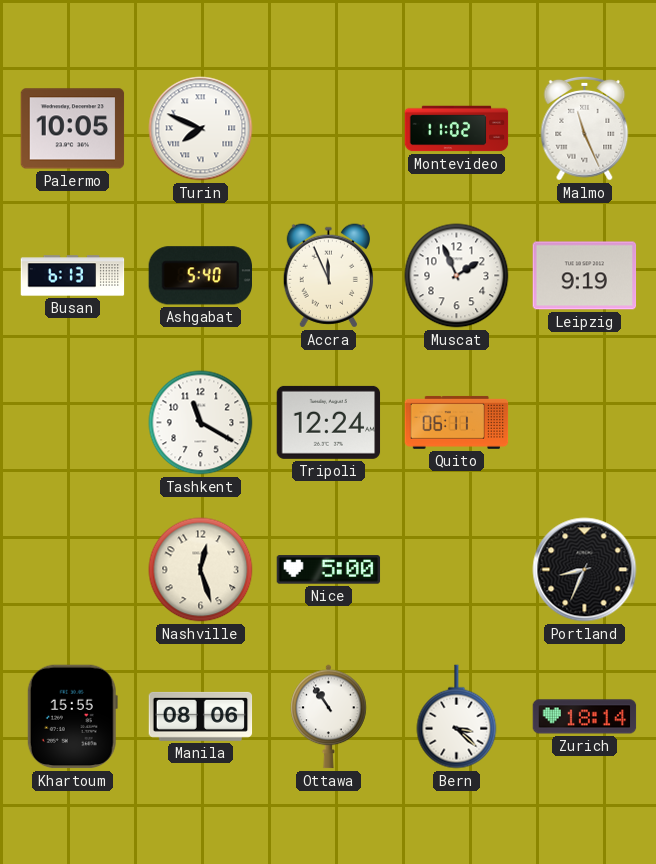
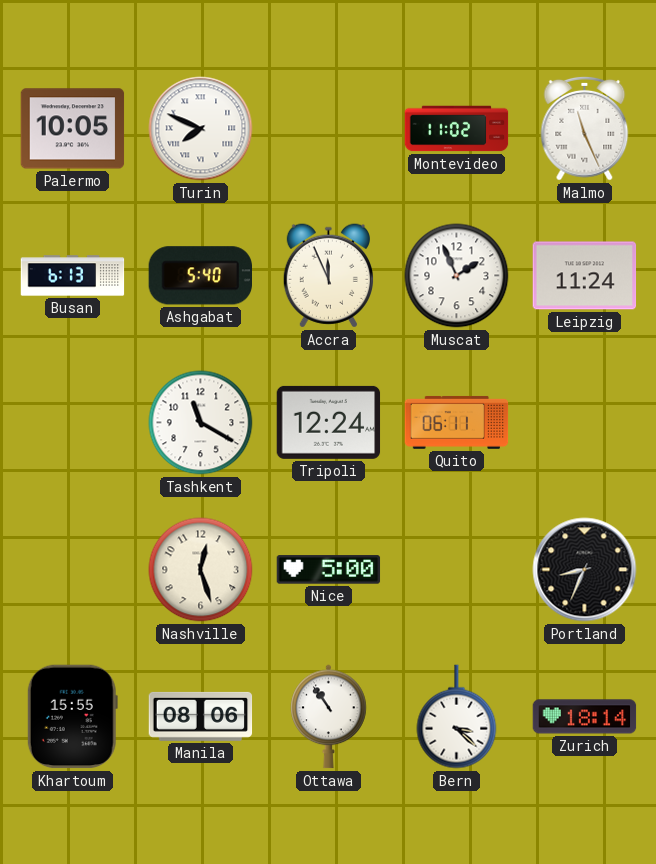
Leipzig: 9:19 -> 11:24 (585, 276)
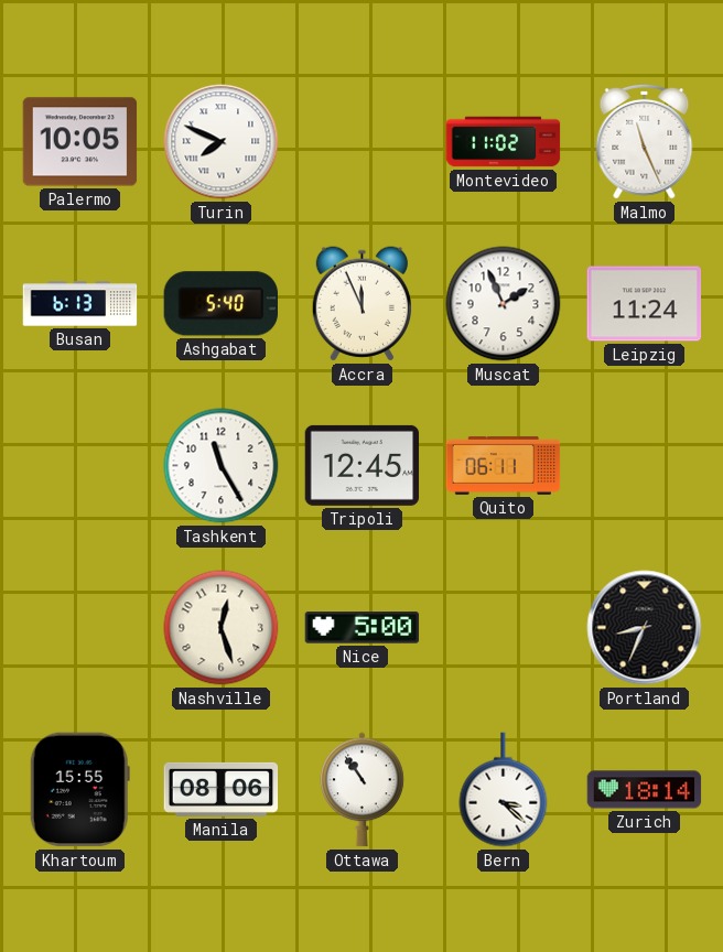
Tashkent: 11:20 -> 11:25 (222, 466)
Tripoli: 12:24 -> 12:45 (363, 465)
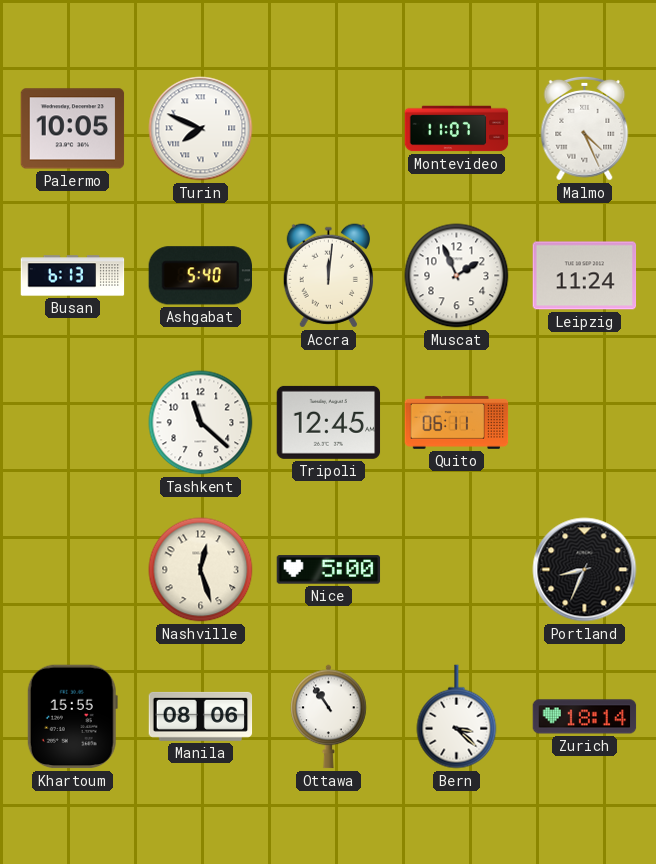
Montevideo: 11:02 -> 11:07 (457, 129)
Malmo: 11:26 -> 4:26 (585, 128)
Accra: 11:56 -> 12:01 (328, 276)
Tashkent: 11:25 -> 11:22 (201, 423)
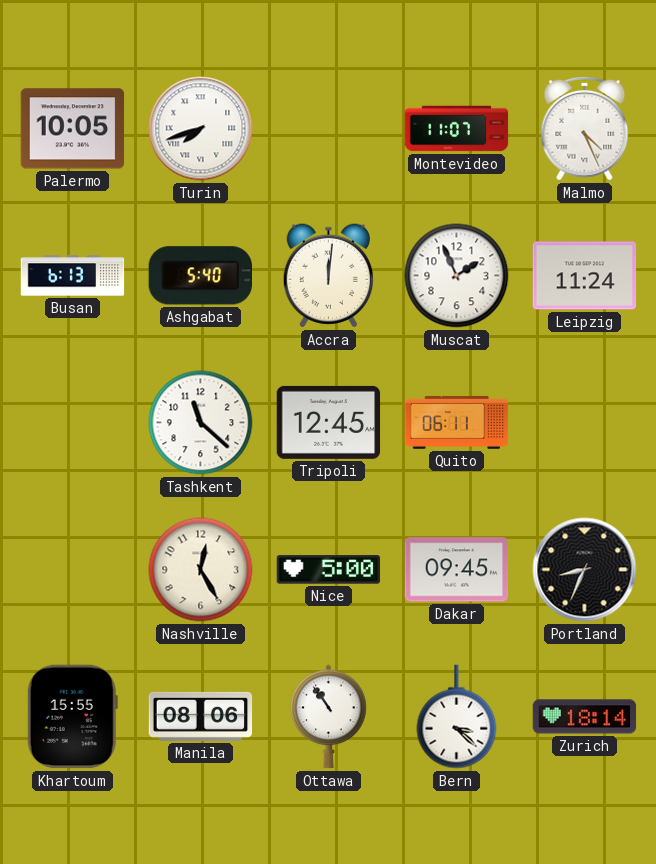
Turin: 7:49 -> 7:42 (201, 129)
Nashville: 12:27 -> 12:25 (201, 570)
Dakar: none -> 09:45 (457, 570)
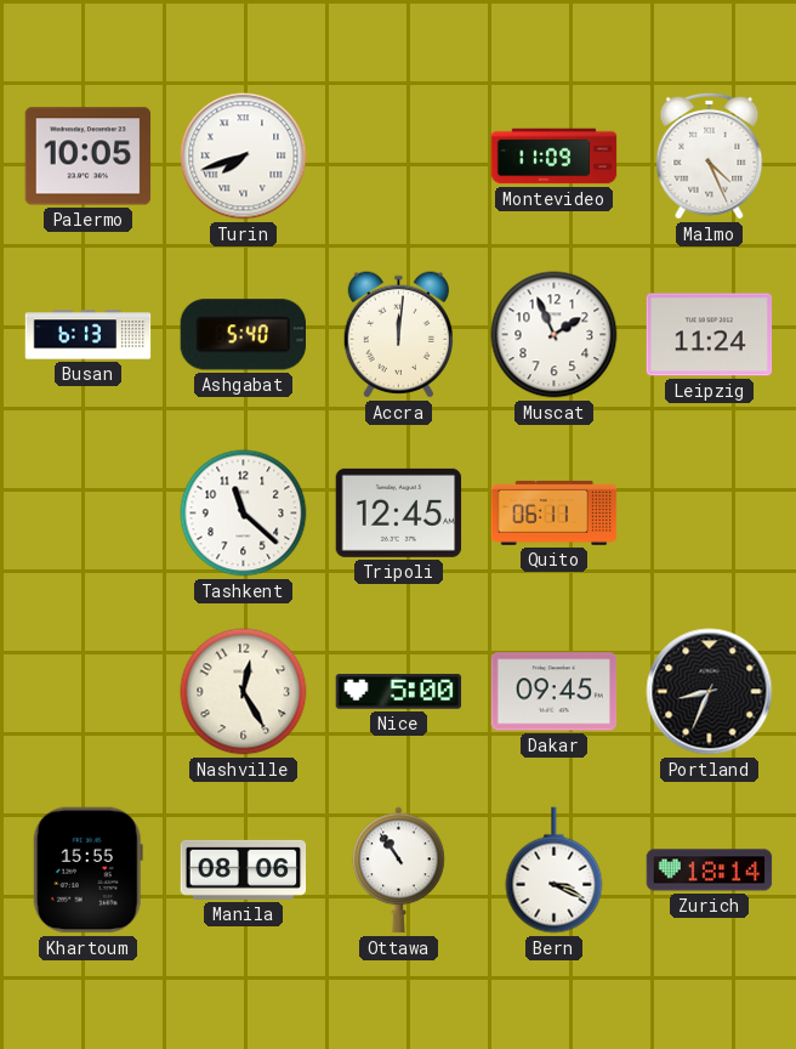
Montevideo: 11:07 -> 11:09 (555, 157)
Bern: 3:22 -> 3:19 (555, 871)
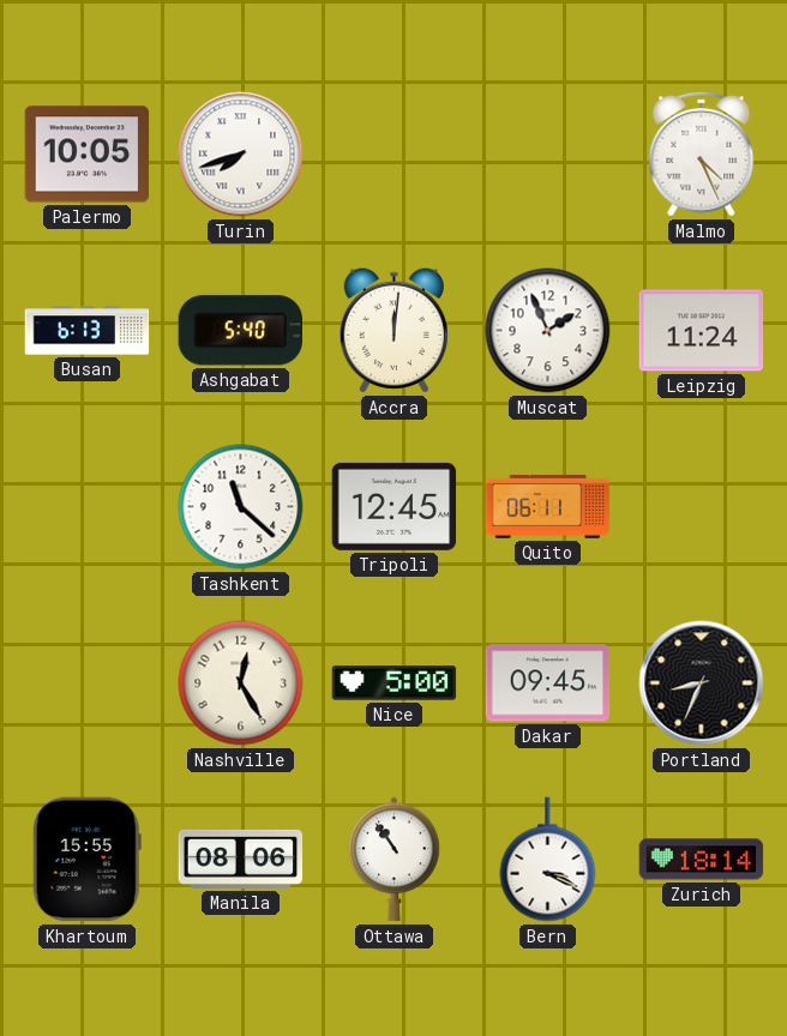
Montevideo: 11:09 -> none (555, 157)
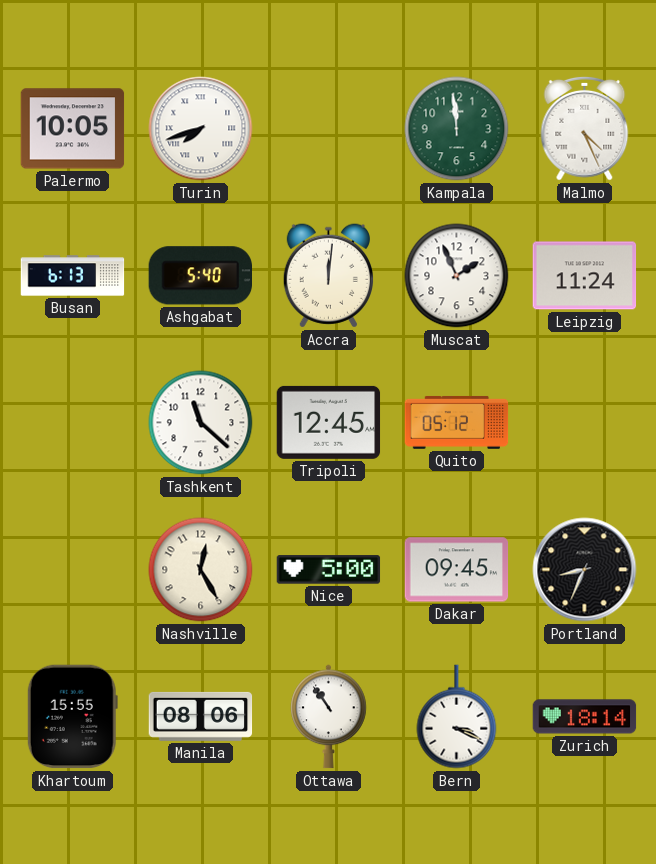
Kampala: none -> 11:59 (457, 129)
Quito: 06:11 -> 05:12 (457, 422)
